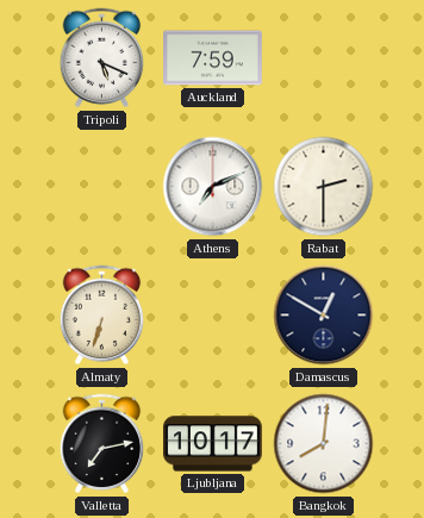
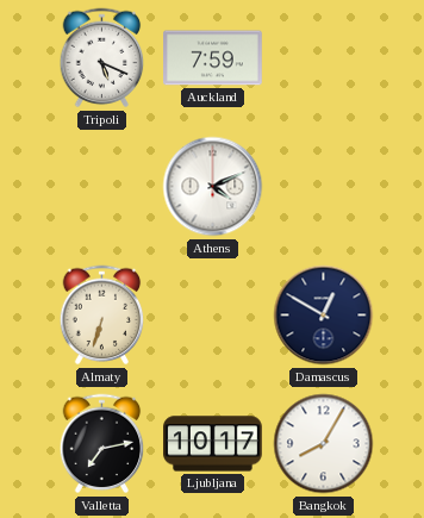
Athens: 7:11 -> 4:11 (213, 187)
Rabat: 2:30 -> none (324, 187)
Bangkok: 8:01 -> 8:05 (324, 444)
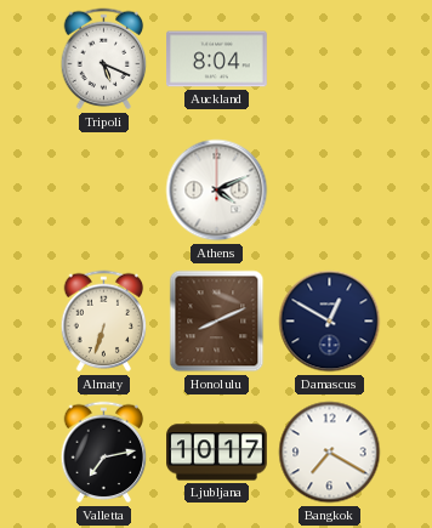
Auckland: 7:59 -> 8:04 (217, 59)
Honolulu: none -> 8:11 (217, 322)
Bangkok: 8:05 -> 7:20 (330, 453)
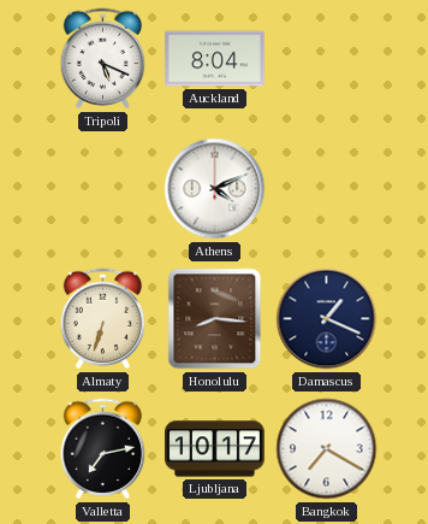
Honolulu: 8:11 -> 8:16 (215, 319)
Damascus: 12:50 -> 1:19 (327, 319)
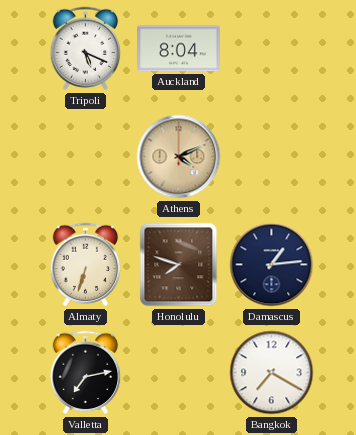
Athens dial: white -> champagne (179, 157)
Honolulu: 8:16 -> 7:48 (179, 265)
Damascus: 1:19 -> 1:14 (272, 265)
Ljubljana: 10:17 -> none (215, 449)
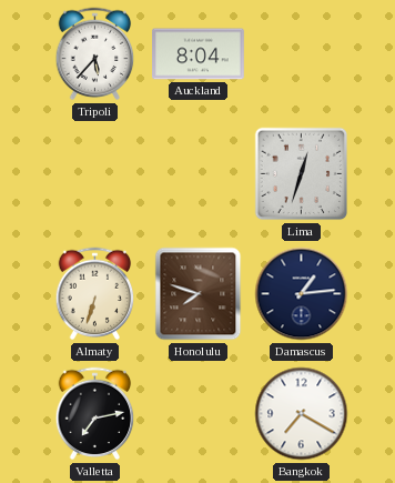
Tripoli: 5:19 -> 5:37 (95, 54)
Athens: 4:11 -> none (179, 157)
Lima: none -> 12:33 (302, 174)
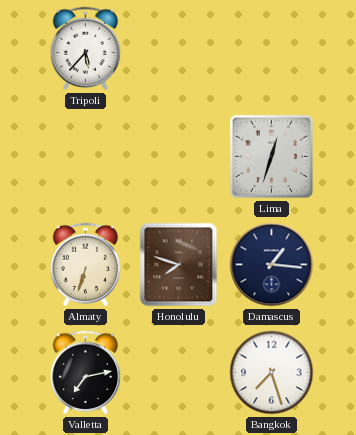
Auckland: 8:04 -> none (199, 54)
Damascus: 1:14 -> 1:16 (272, 265)
Bangkok: 7:20 -> 7:27 (272, 373)
